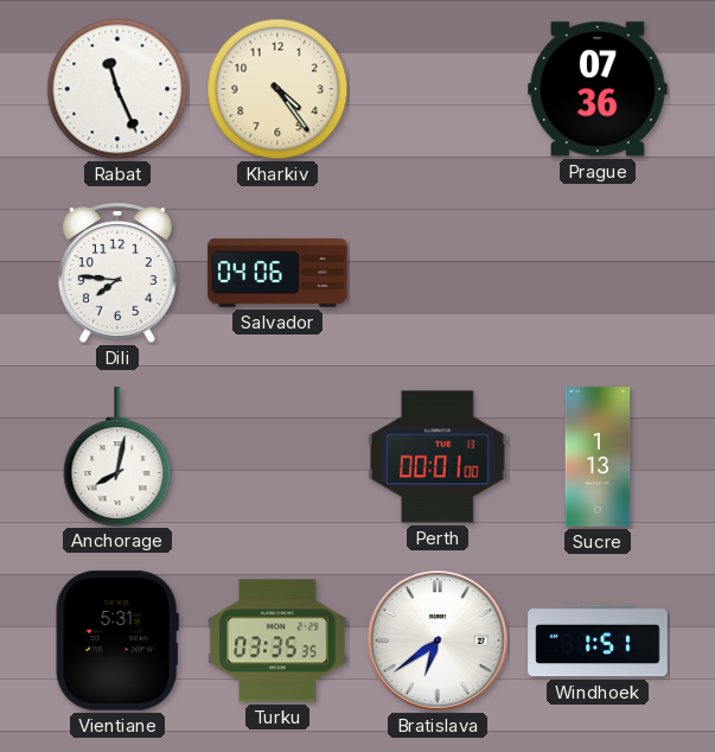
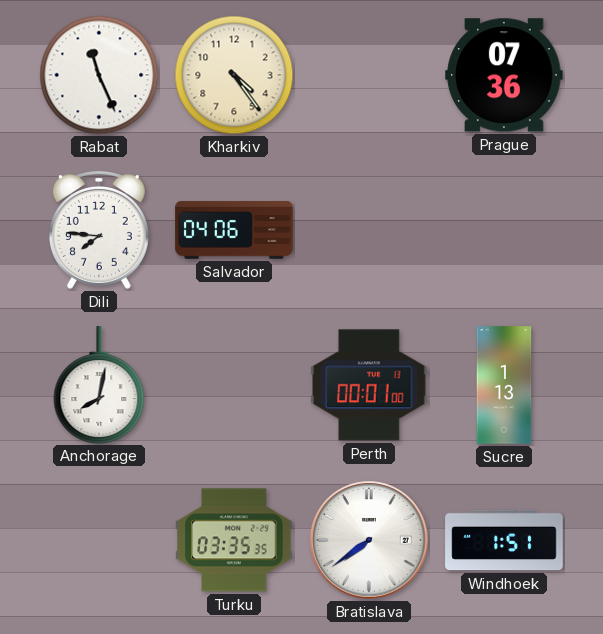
Vientiane: 5:31 -> none (117, 641)
Bratislava: 6:39 -> 7:39 (369, 540)
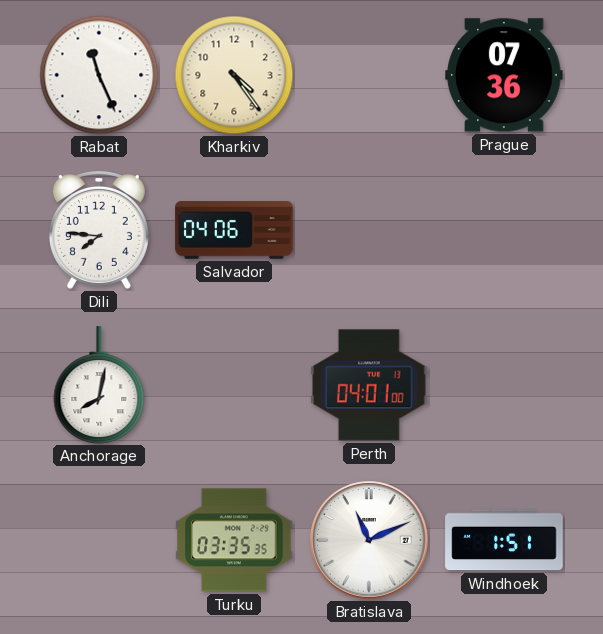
Perth: 00:01 -> 04:01 (369, 385)
Sucre: 1:13 -> none (504, 385)
Bratislava: 7:39 -> 11:11 (369, 540)
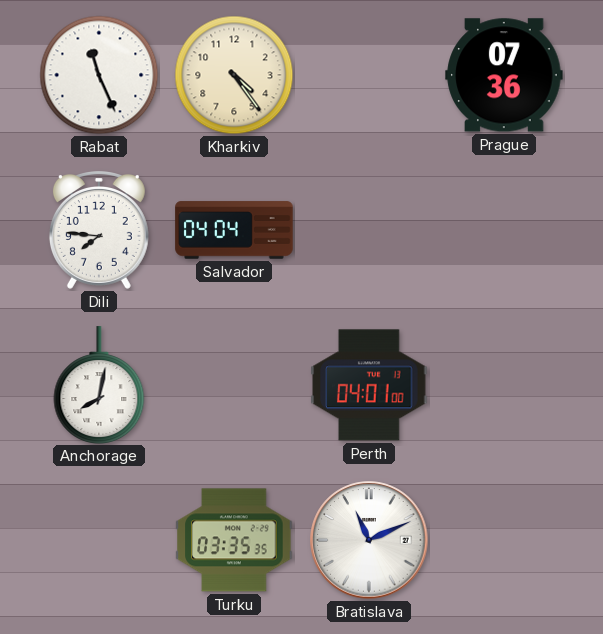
Salvador: 04:06 -> 04:04 (234, 230)
Windhoek: 1:51 -> none (504, 540)
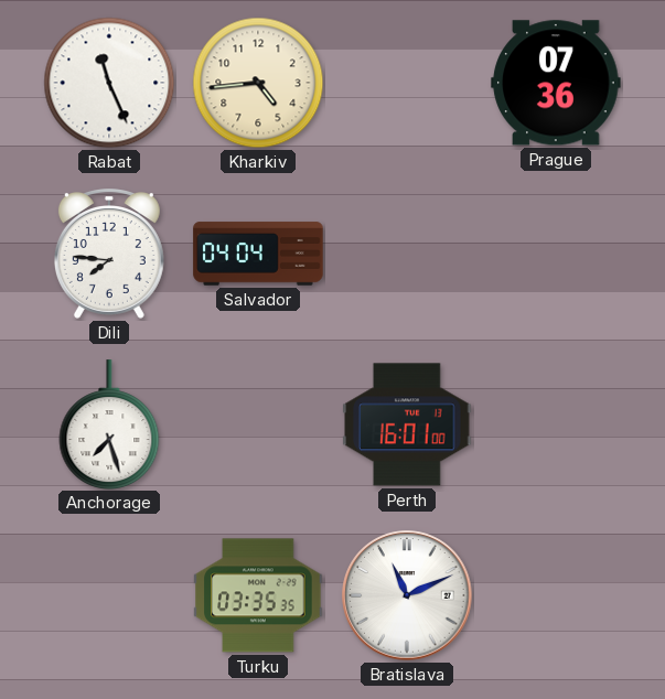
Kharkiv: 4:24 -> 4:44 (258, 83)
Anchorage: 8:02 -> 7:27 (109, 424)
Perth: 04:01 -> 16:01 (407, 424)
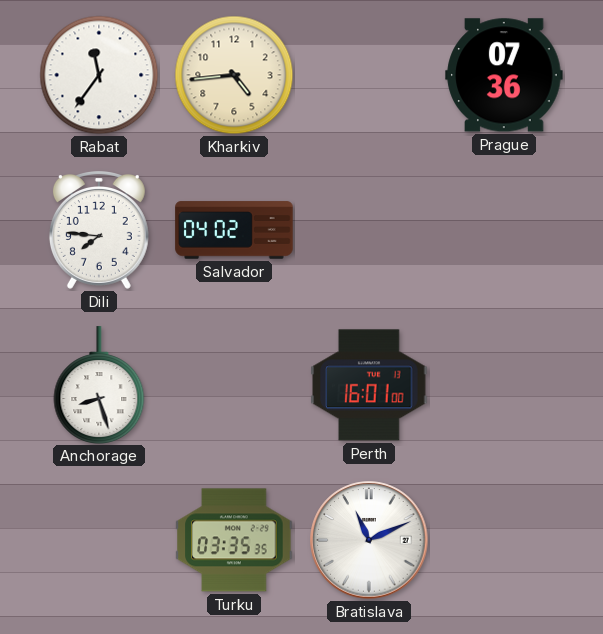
Rabat: 11:26 -> 11:36 (99, 75)
Salvador: 04:04 -> 04:02 (234, 230)
Anchorage: 7:27 -> 8:27 (99, 385)
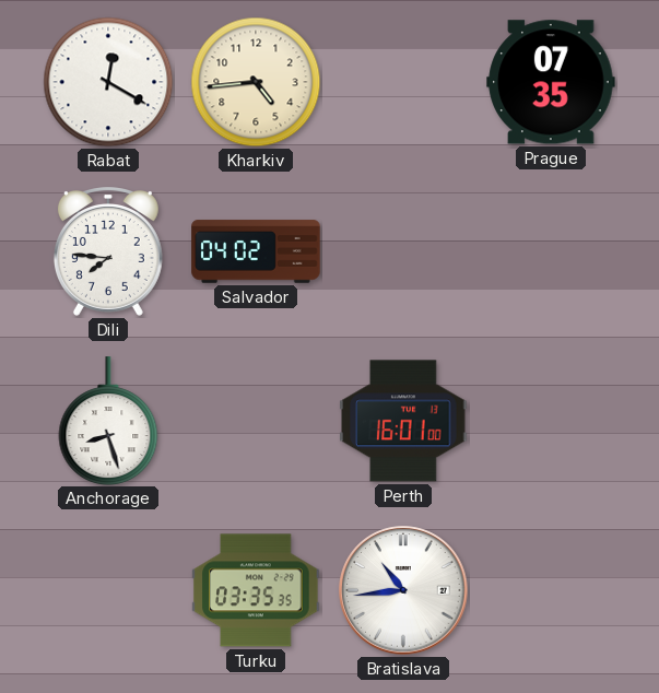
Rabat: 11:36 -> 12:20 (108, 82)
Prague: 07:36 -> 07:35 (551, 82)
Bratislava: 11:11 -> 10:44 (403, 590)
